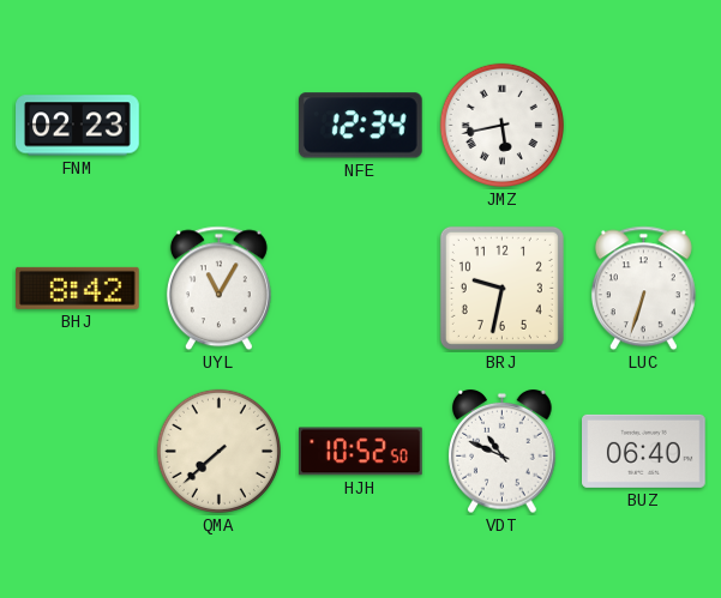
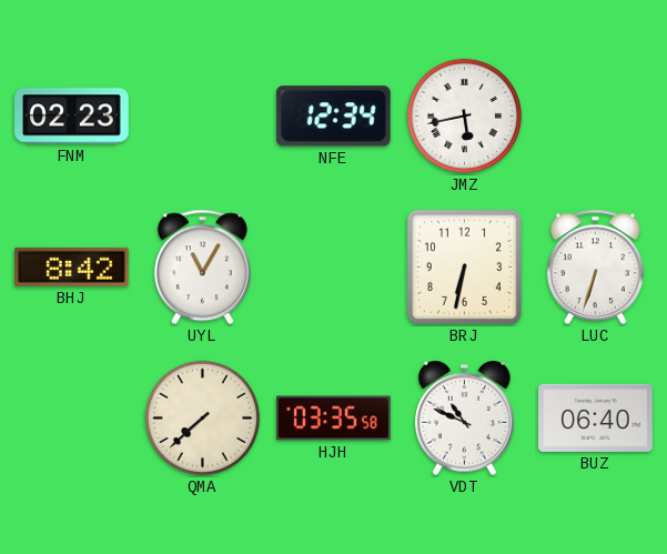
BRJ: 9:32 -> 6:32 (464, 266)
HJH: 10:52 -> 03:35 (334, 419)
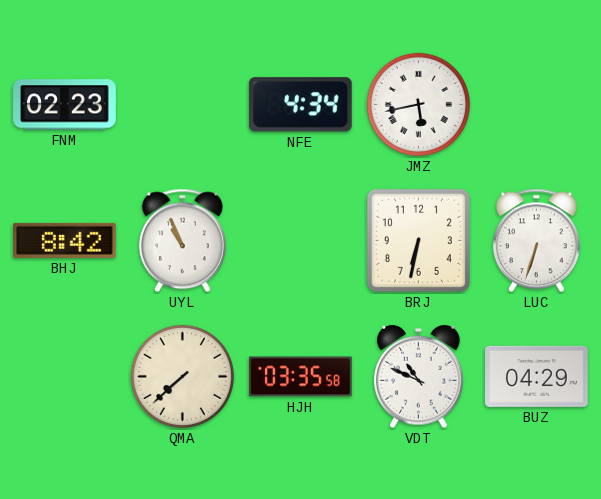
NFE: 12:34 -> 4:34 (300, 105)
UYL: 11:05 -> 10:56 (182, 241)
BUZ: 06:40 -> 04:29 (537, 376)
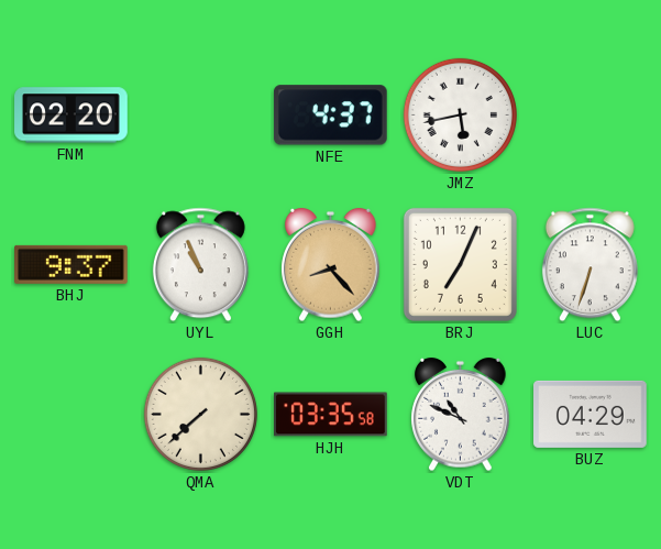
FNM: 02:23 -> 02:20 (71, 116)
NFE: 4:34 -> 4:37 (330, 116)
BHJ: 8:42 -> 9:37 (71, 264)
GGH: none -> 8:23 (331, 265)
BRJ: 6:32 -> 7:04 (460, 264)
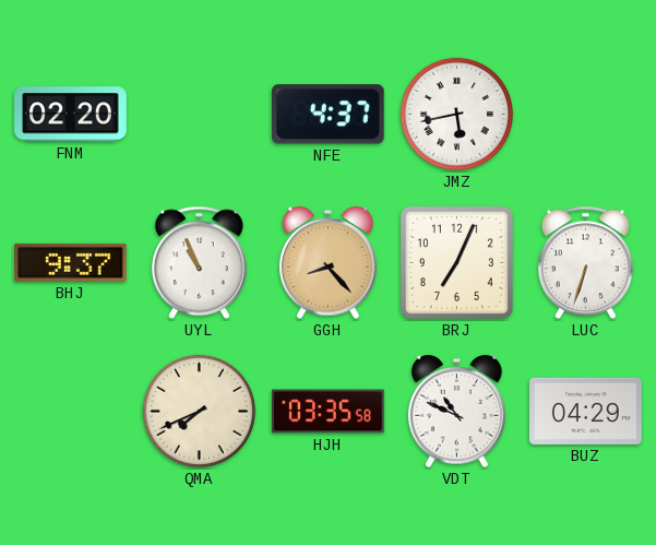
QMA: 7:38 -> 7:41 (199, 411)
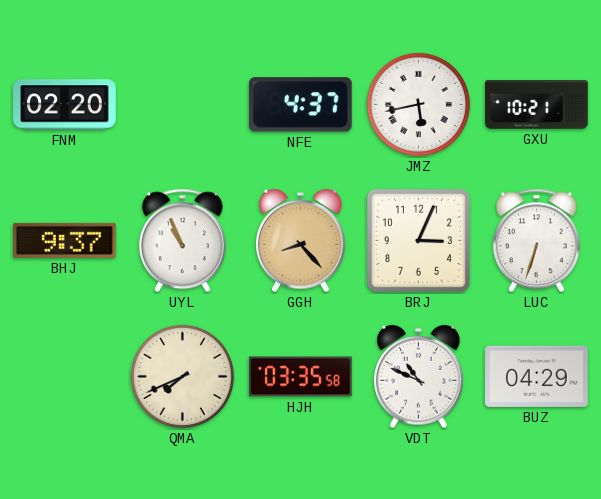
GXU: none -> 10:21 (537, 105)
BRJ: 7:04 -> 3:04 (418, 240)
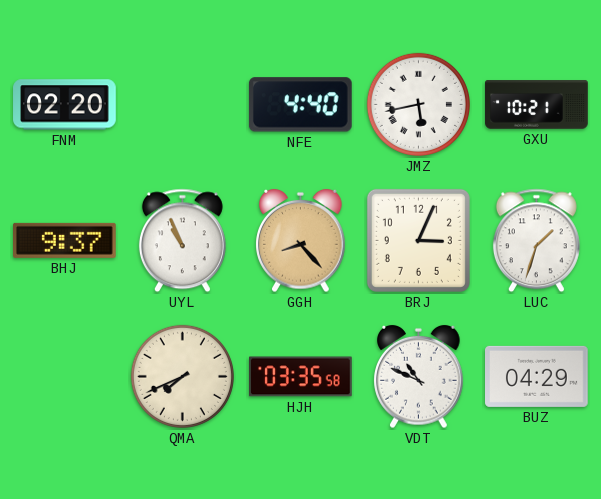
NFE: 4:37 -> 4:40 (300, 105)
LUC: 6:33 -> 1:33 (536, 241)
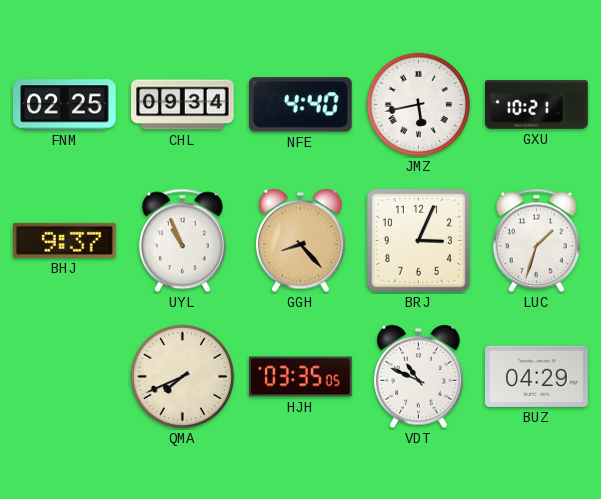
FNM: 02:20 -> 02:25 (65, 105)
CHL: none -> 09:34 (183, 105)
HJH: 03:35:58 -> 03:35:05 (301, 377)
